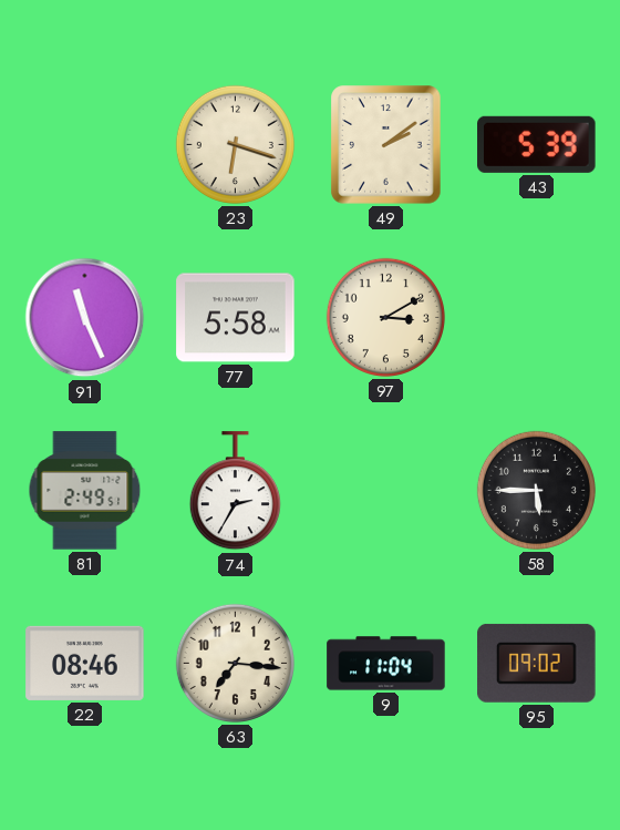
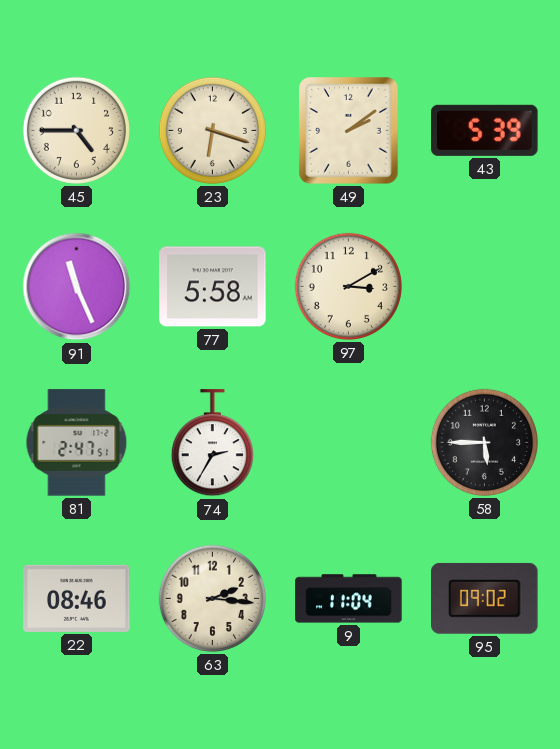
45: none -> 4:45 (76, 130)
81: 2:49 -> 2:47 (77, 443)
63: 7:16 -> 2:16 (212, 598)
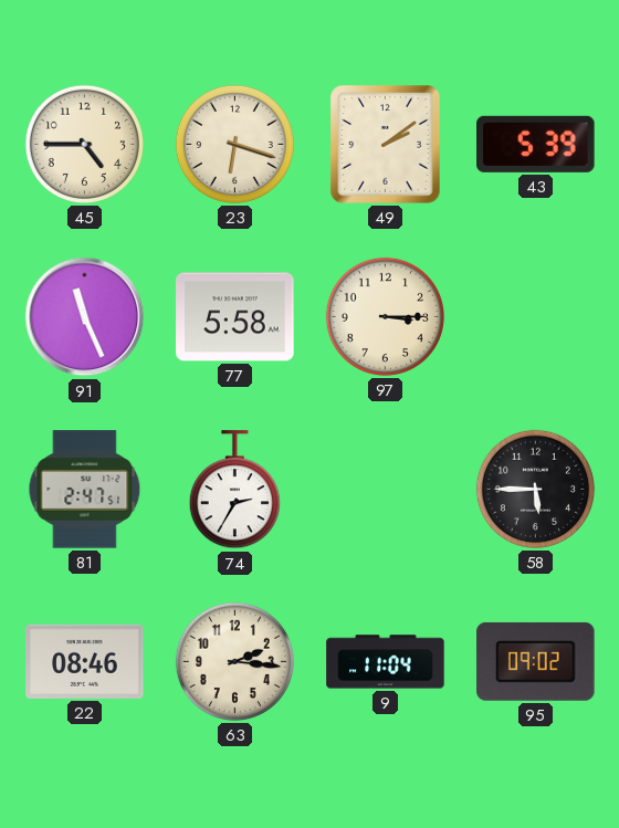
97: 3:10 -> 3:15 (385, 316)
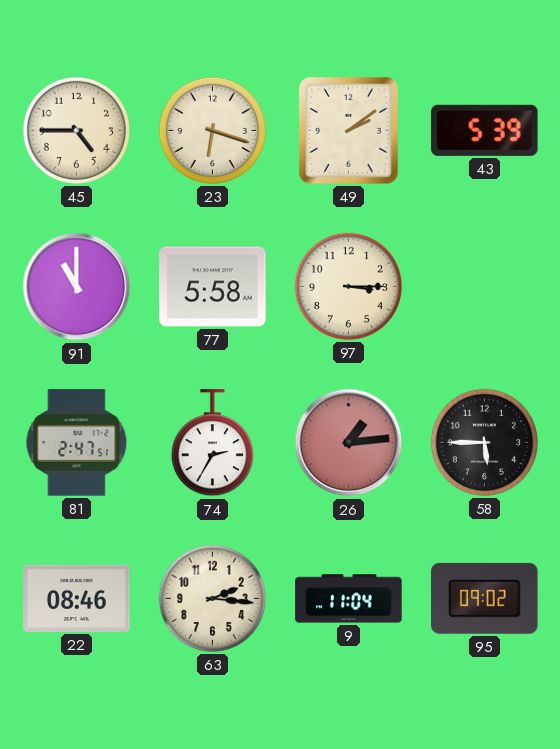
91: 11:26 -> 11:00 (77, 287)
26: none -> 1:14 (349, 443)
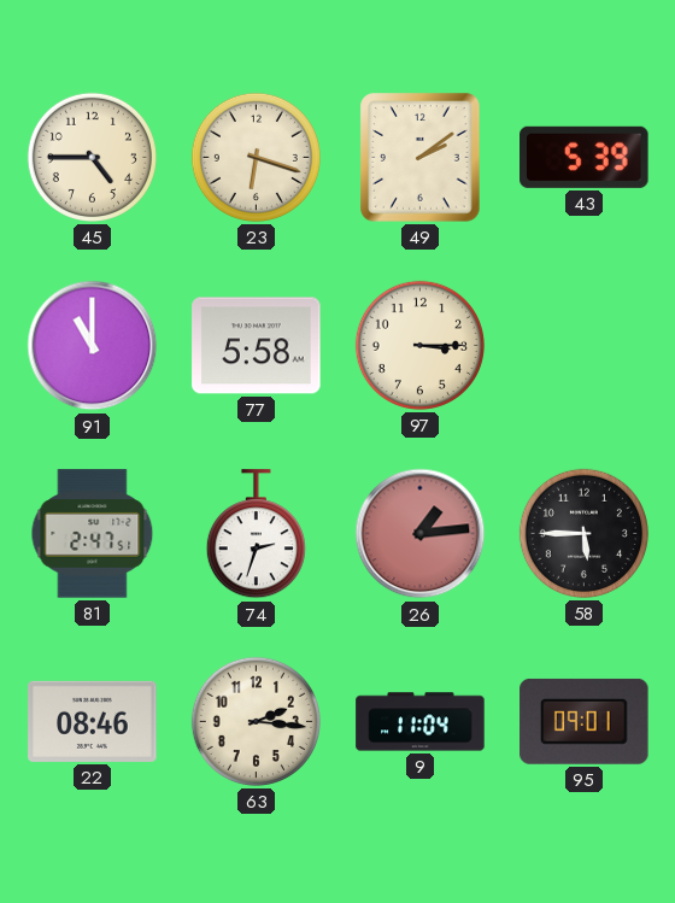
74: 2:35 -> 2:33 (256, 534)
95: 09:02 -> 09:01 (585, 721)
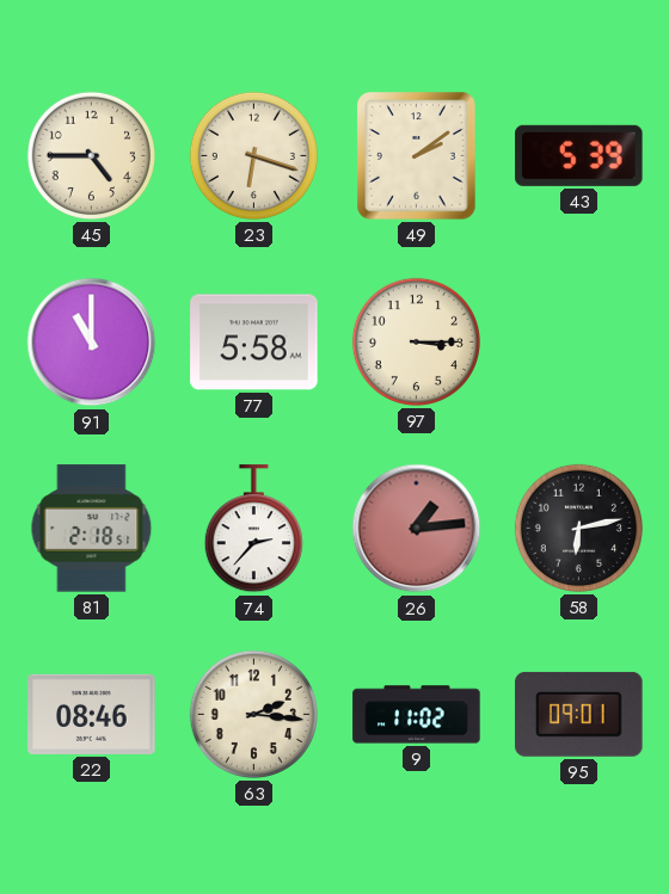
81: 2:47 -> 2:18 (92, 529)
74: 2:33 -> 2:37 (253, 529)
58: 5:45 -> 6:13 (578, 528)
9: 11:04 -> 11:02 (417, 715)
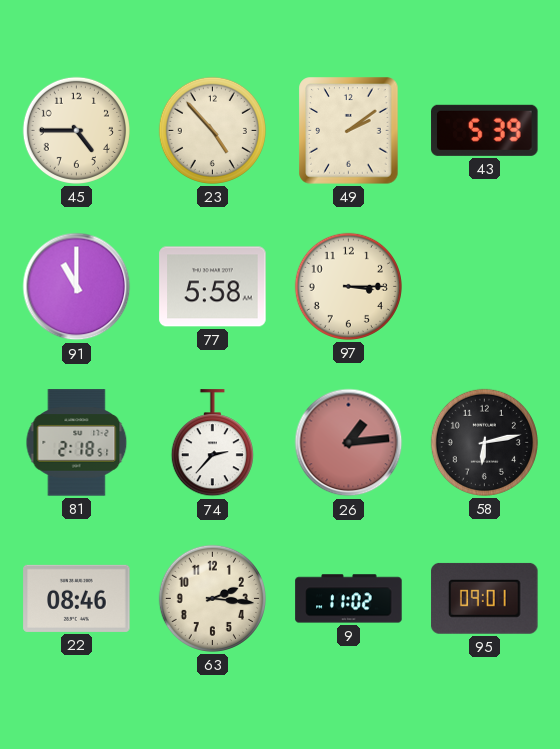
23: 6:18 -> 4:53 (212, 130)
